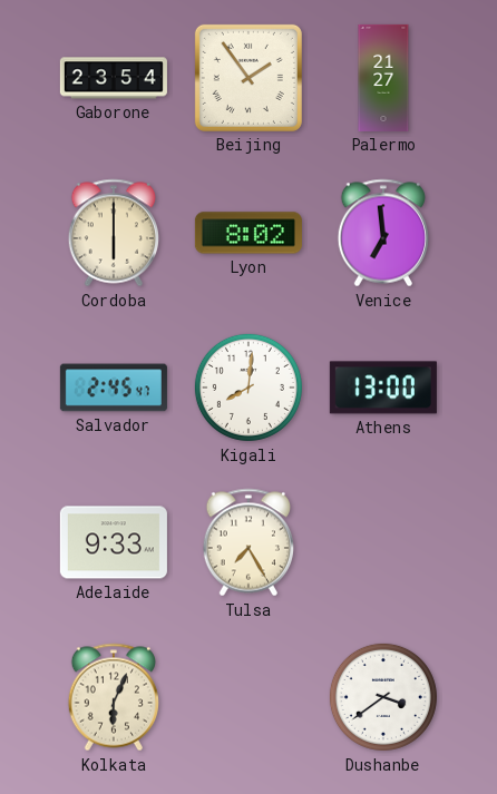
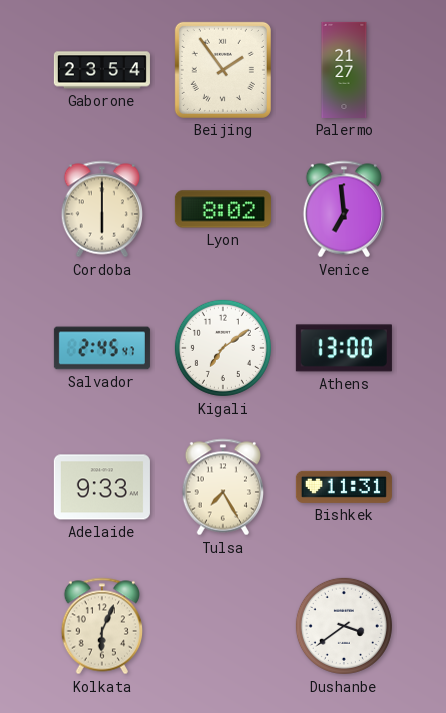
Kigali: 8:01 -> 7:09 (223, 348)
Bishkek: none -> 11:31 (344, 487)
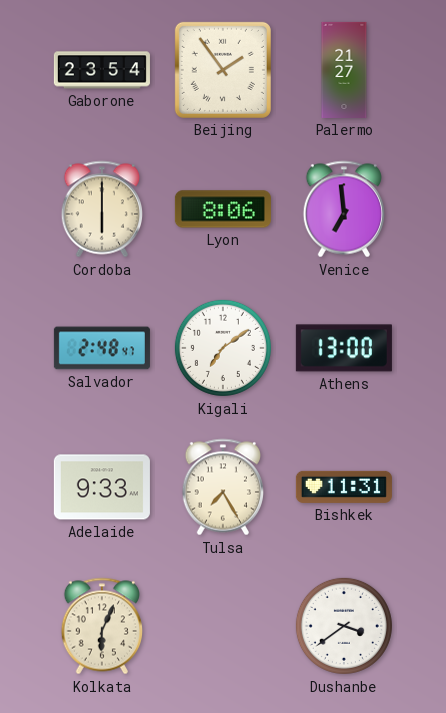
Lyon: 8:02 -> 8:06 (223, 209)
Salvador: 2:45 -> 2:48 (102, 348)
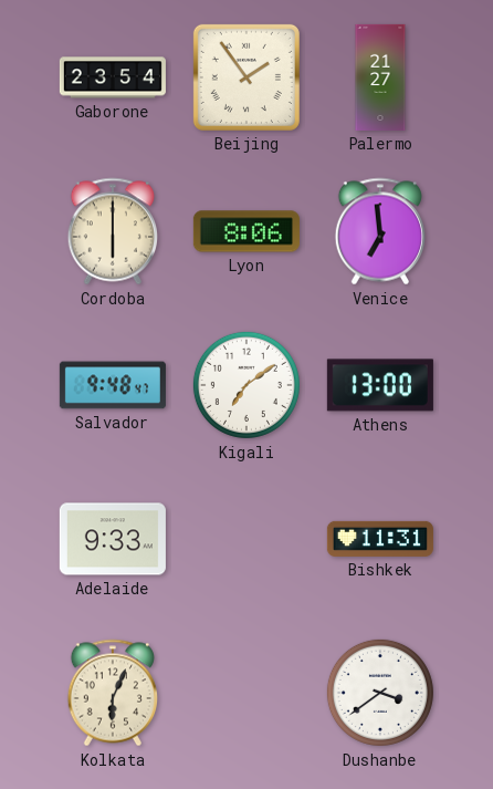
Salvador: 2:48 -> 9:48 (113, 385)
Tulsa: 7:25 -> none (222, 487)
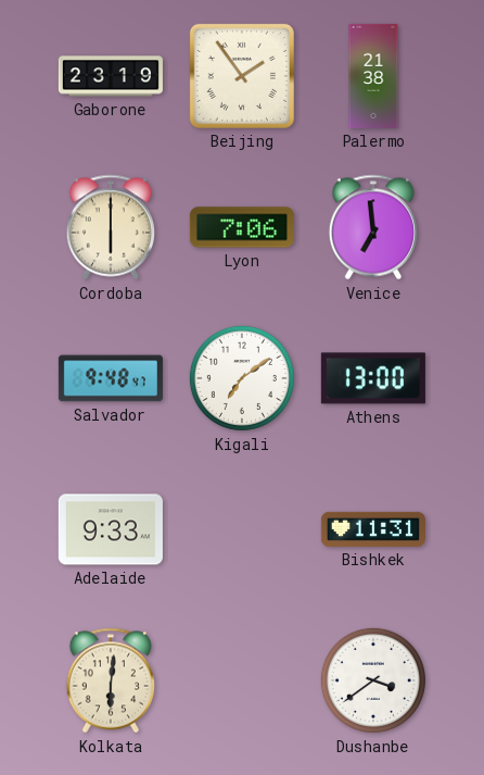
Gaborone: 23:54 -> 23:19 (111, 76)
Palermo: 21:27 -> 21:38 (373, 76)
Lyon: 8:06 -> 7:06 (242, 227)
Kolkata: 6:04 -> 6:01 (110, 680)
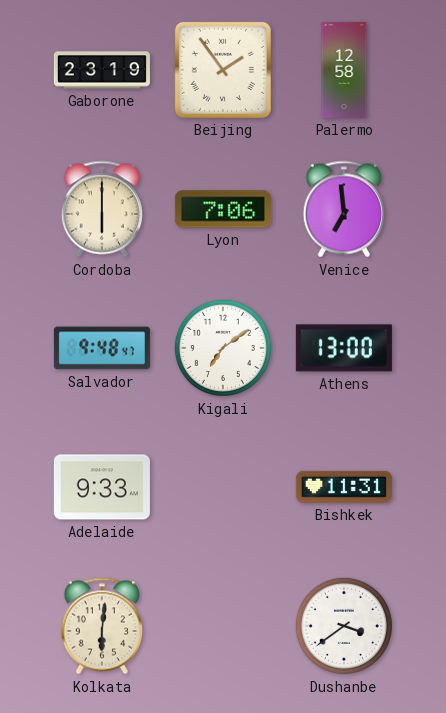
Palermo: 21:38 -> 12:58 (344, 70)
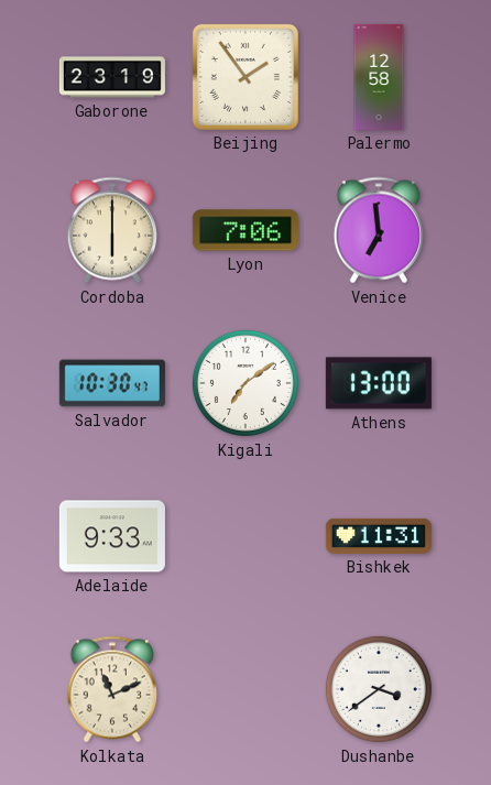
Salvador: 9:48 -> 10:30 (112, 383)
Kolkata: 6:01 -> 11:11 (111, 689)
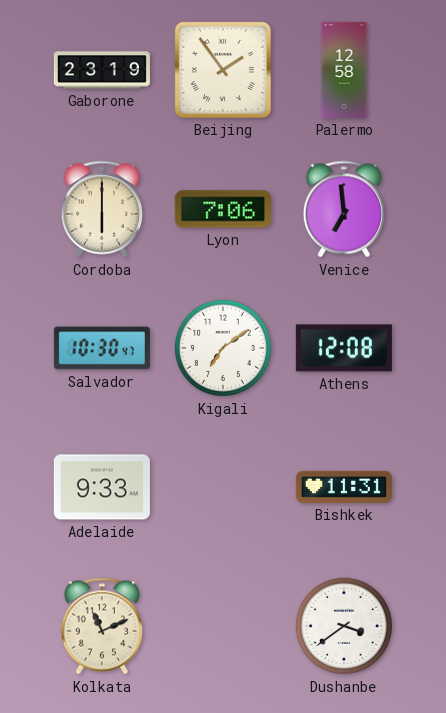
Athens: 13:00 -> 12:08 (344, 348)
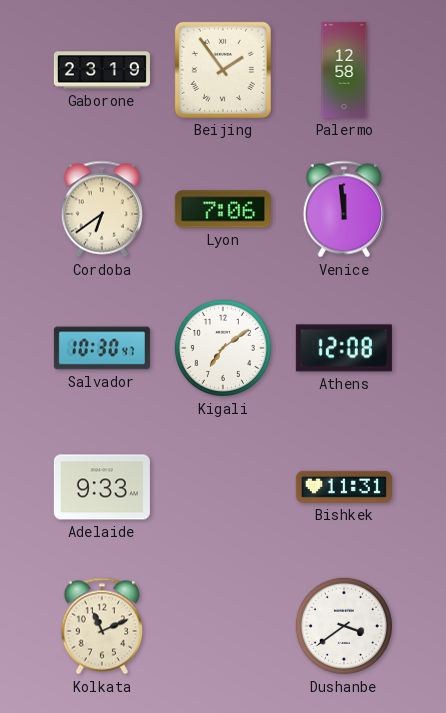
Cordoba: 6:00 -> 6:39 (101, 209)
Venice: 6:59 -> 11:59 (343, 209)
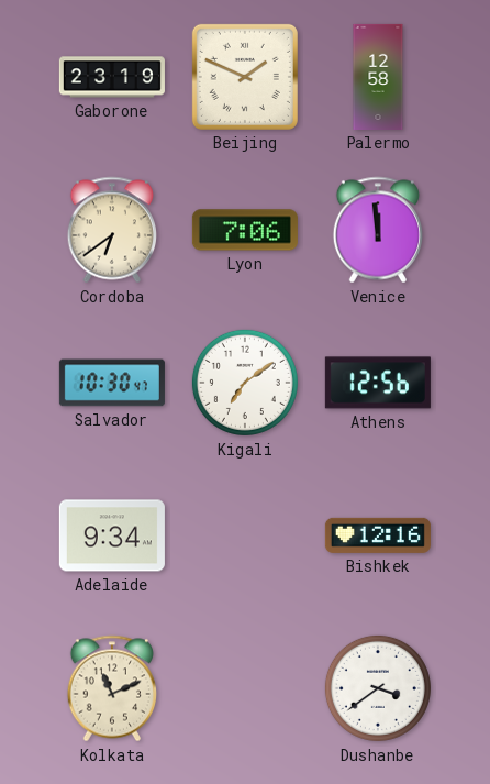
Beijing: 1:54 -> 1:49 (245, 77)
Athens: 12:08 -> 12:56 (378, 383)
Adelaide: 9:33 -> 9:34 (112, 535)
Bishkek: 11:31 -> 12:16 (378, 535)
